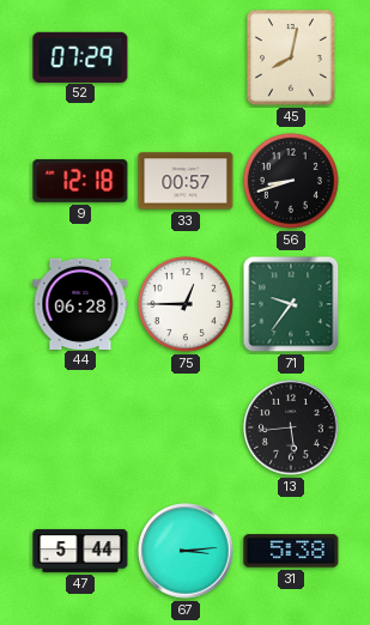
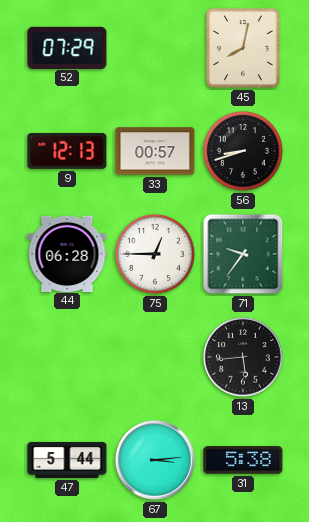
9: 12:18 -> 12:13 (67, 151)
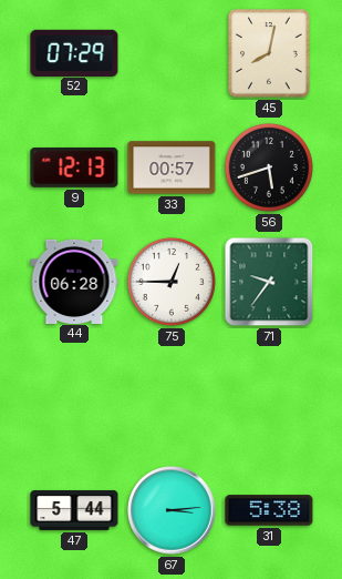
56: 8:42 -> 5:42 (269, 167)
13: 5:44 -> none (243, 357)
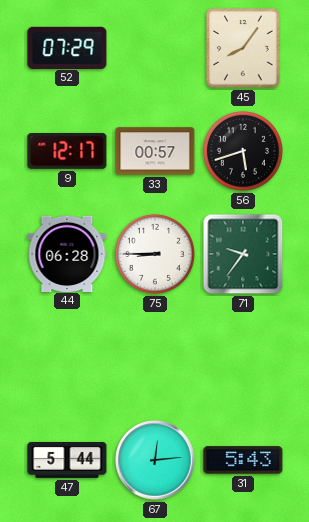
45: 8:02 -> 8:06 (244, 48)
9: 12:13 -> 12:17 (67, 151)
75: 12:45 -> 8:45 (155, 254)
67: 3:14 -> 12:14 (155, 460)
31: 5:38 -> 5:43 (243, 460)
